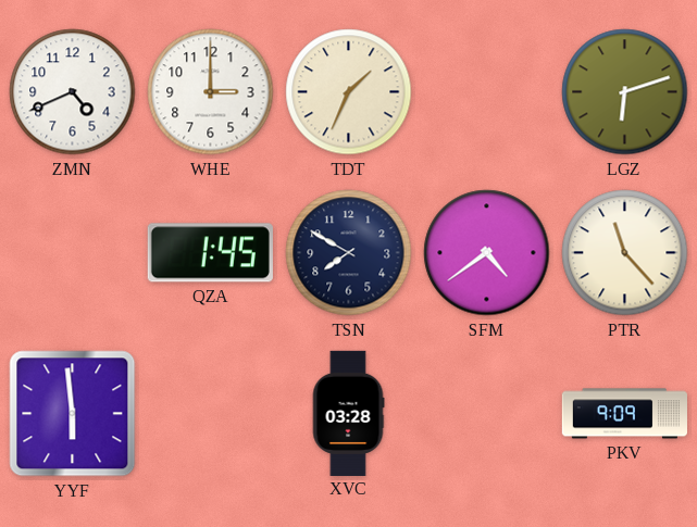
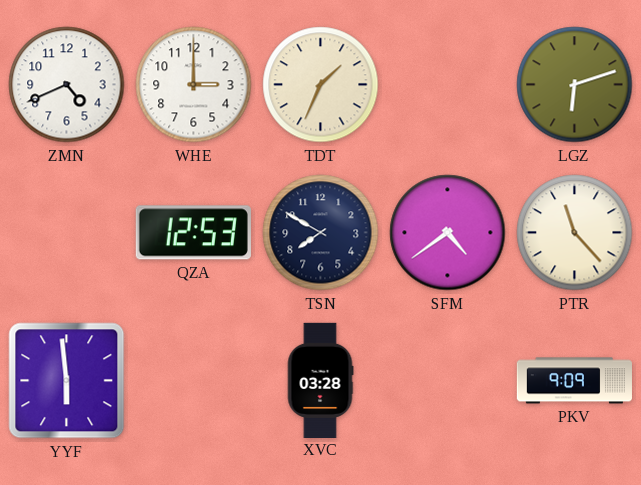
QZA: 1:45 -> 12:53 (193, 233)
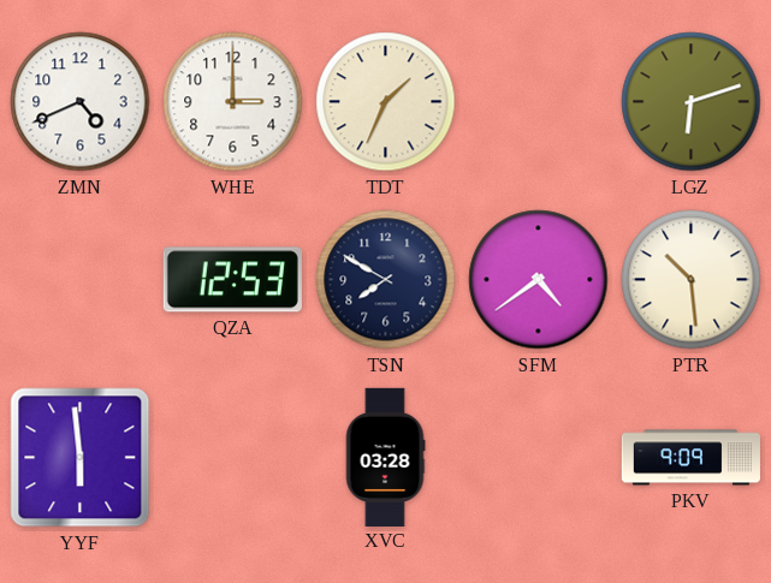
PTR: 11:23 -> 10:29 (692, 280)
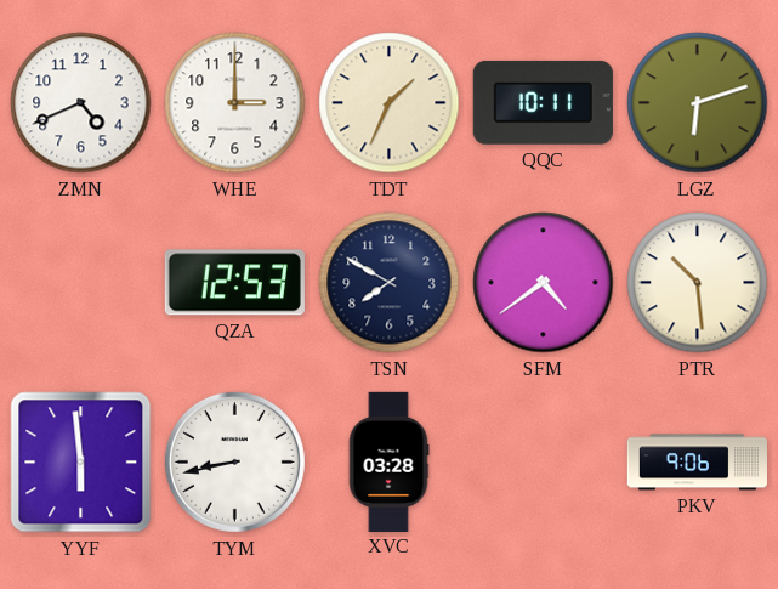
QQC: none -> 10:11 (543, 102)
TYM: none -> 8:43 (234, 461)
PKV: 9:09 -> 9:06 (697, 463)
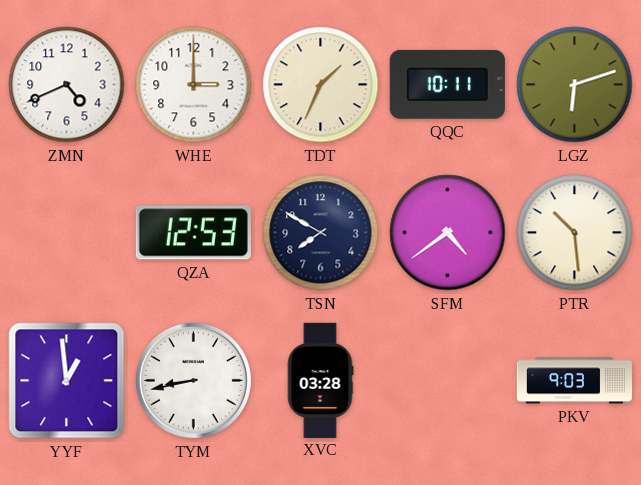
YYF: 5:59 -> 12:59 (67, 381)
PKV: 9:06 -> 9:03 (574, 381)
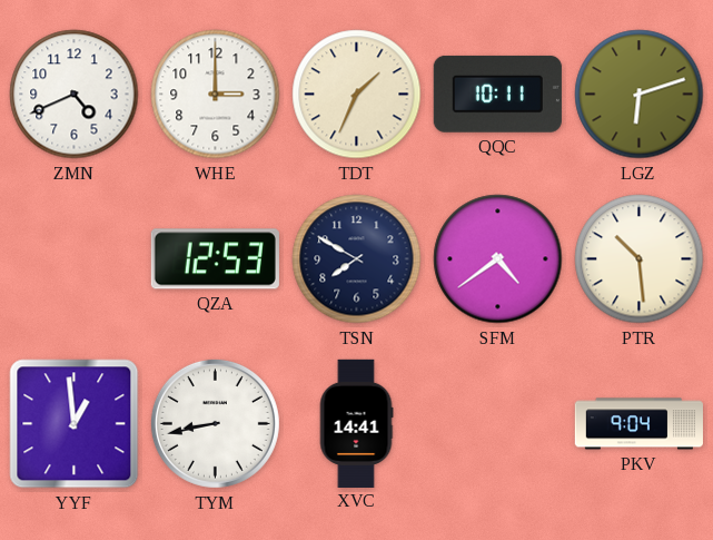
XVC: 03:28 -> 14:41 (356, 423)
PKV: 9:03 -> 9:04 (638, 424)
